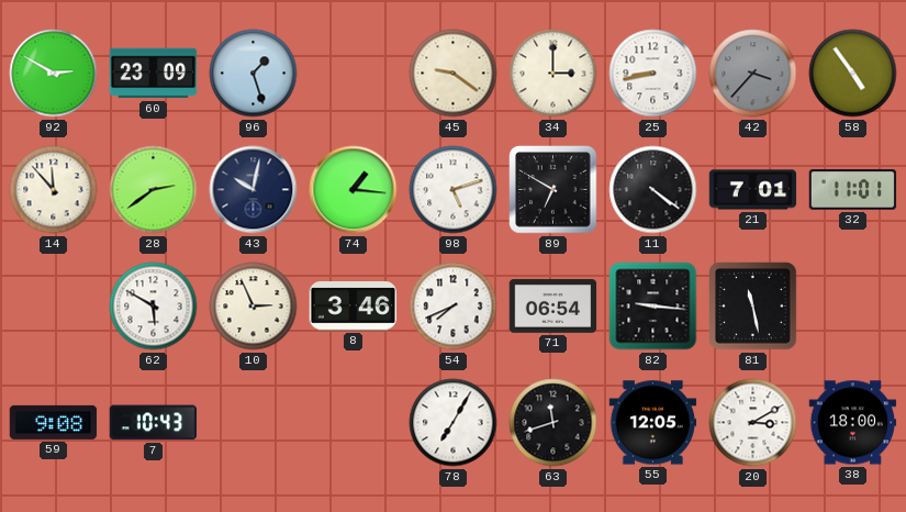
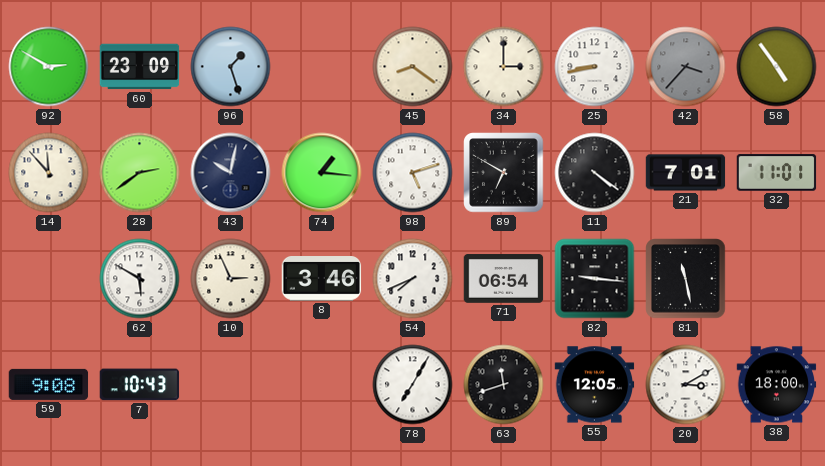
45: 9:21 -> 8:21 (413, 67)
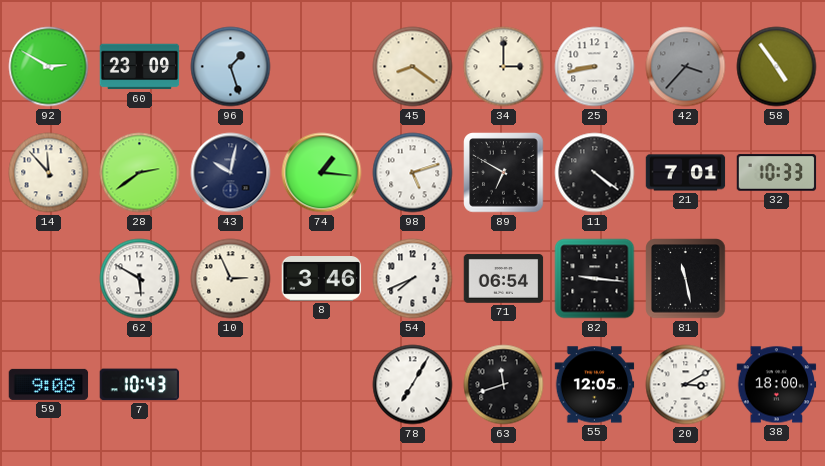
32: 11:01 -> 10:33 (777, 173)
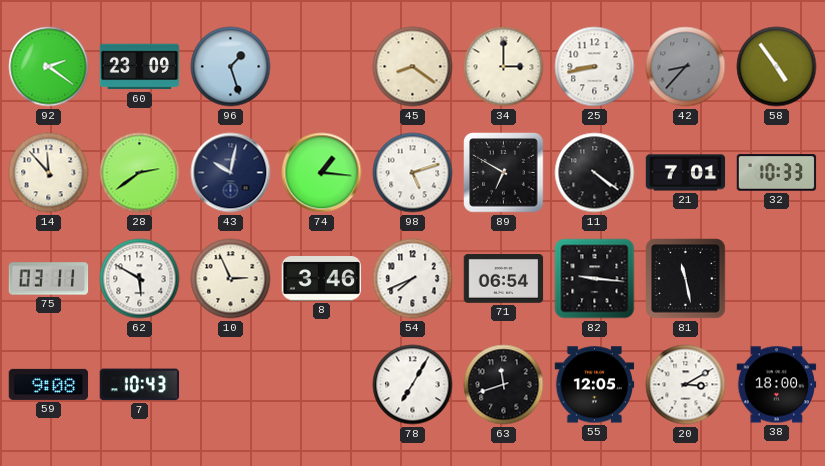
92: 2:50 -> 2:21 (49, 67)
42: 3:37 -> 8:37 (686, 67)
75: none -> 03:11 (49, 279)
